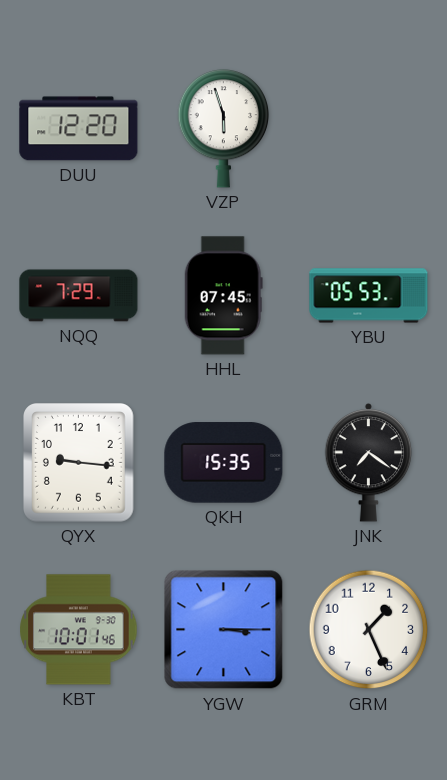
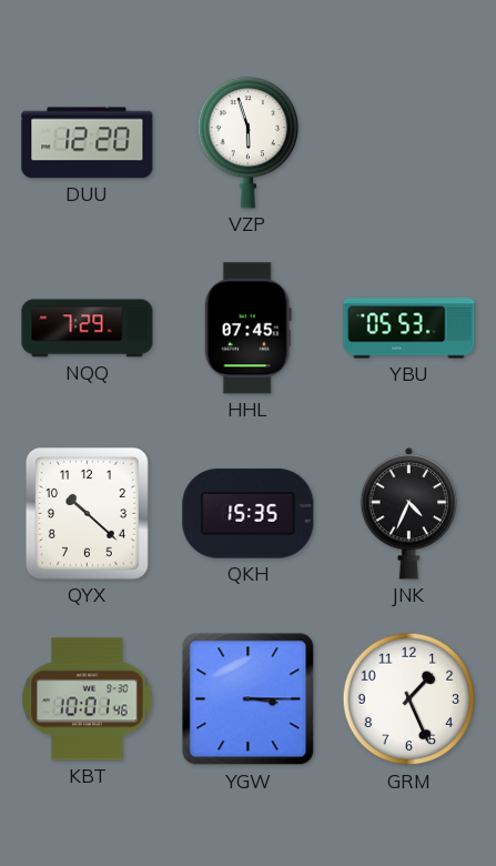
QYX: 9:16 -> 10:22 (88, 514)
JNK: 7:21 -> 4:34 (409, 513)
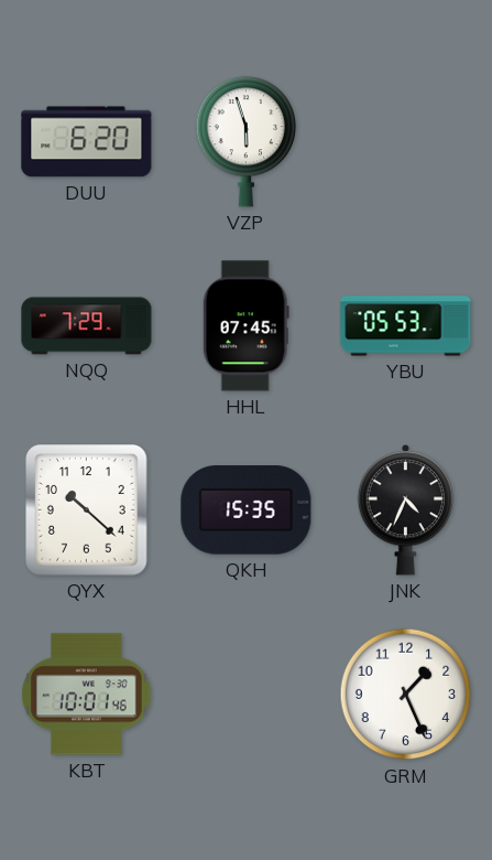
DUU: 12:20 -> 6:20 (87, 142)
YGW: 3:15 -> none (249, 699)
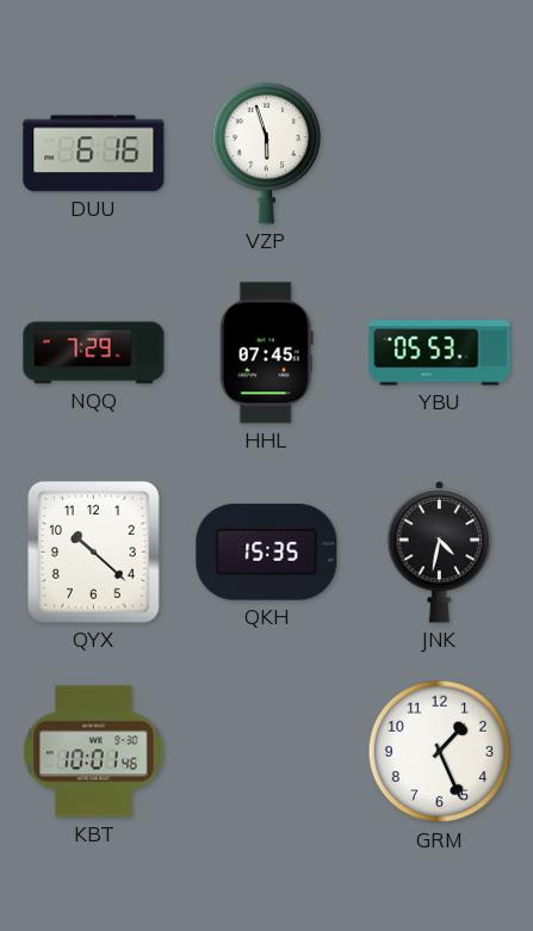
DUU: 6:20 -> 6:16 (94, 154)
JNK: 4:34 -> 4:32 (440, 551)
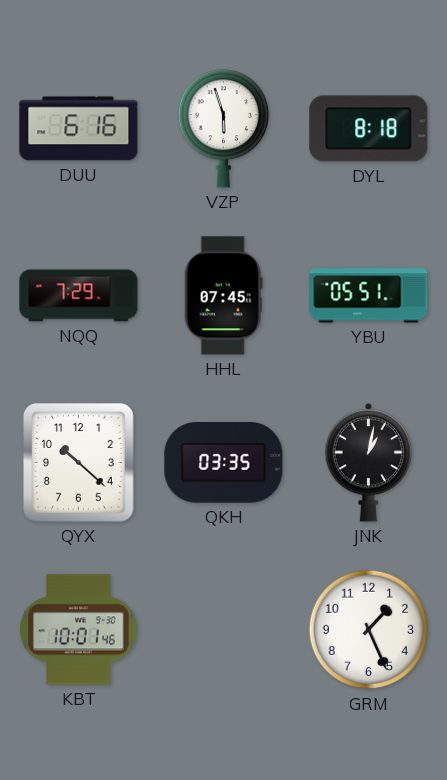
DYL: none -> 8:18 (369, 129)
YBU: 05:53 -> 05:51 (369, 296)
QKH: 15:35 -> 03:35 (224, 463)
JNK: 4:32 -> 1:02 (369, 462)
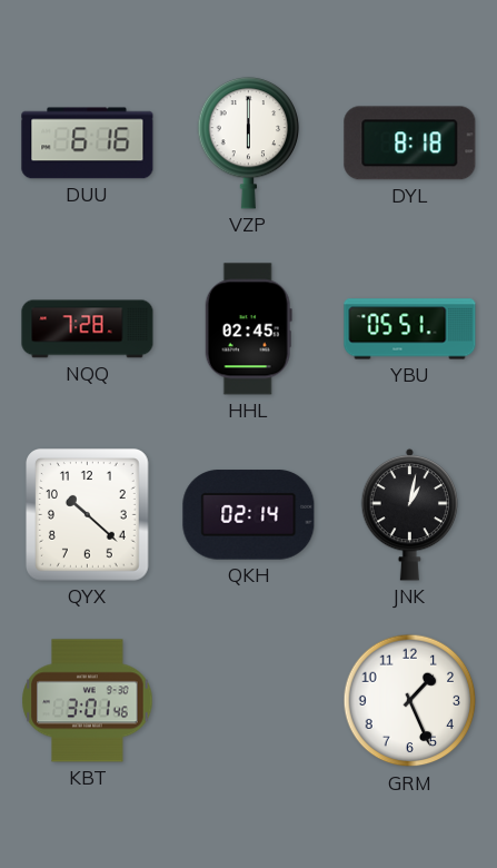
VZP: 5:57 -> 6:00 (249, 144)
NQQ: 7:29 -> 7:28 (88, 329)
HHL: 07:45 -> 02:45 (248, 329)
QKH: 03:35 -> 02:14 (249, 515)
KBT: 10:01 -> 3:01 (88, 701)
